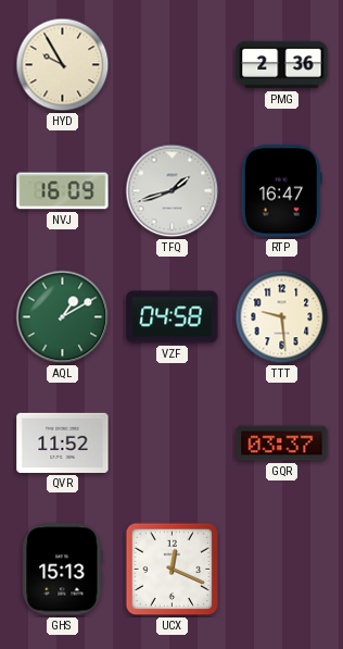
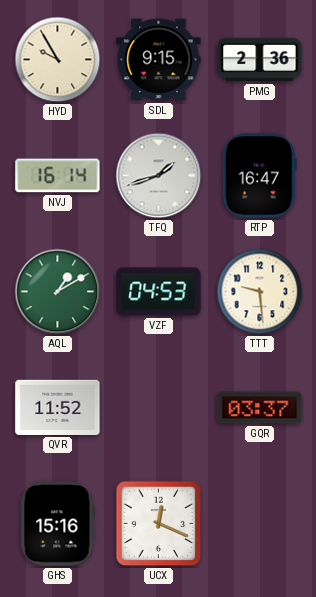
SDL: none -> 9:15 (159, 60)
NVJ: 16:09 -> 16:14 (58, 176)
VZF: 04:58 -> 04:53 (159, 292)
GHS: 15:13 -> 15:16 (58, 524)
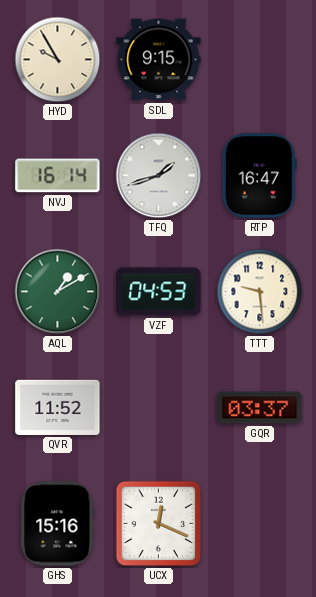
PMG: 2:36 -> none (260, 60)
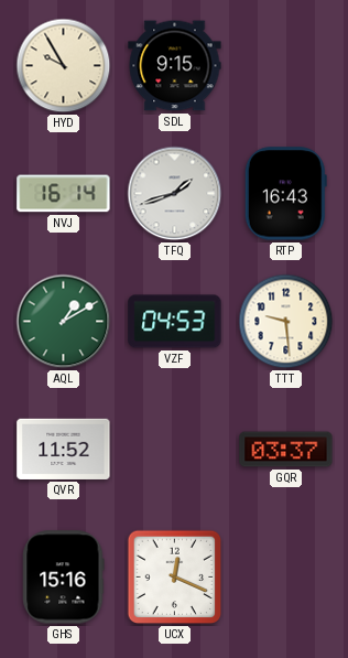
RTP: 16:47 -> 16:43 (285, 194)
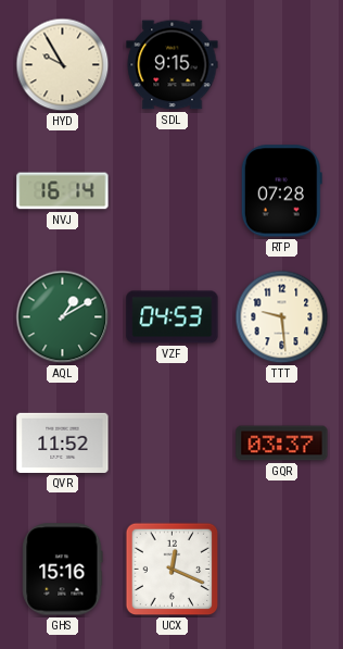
TFQ: 1:42 -> none (175, 194)
RTP: 16:43 -> 07:28 (281, 191)
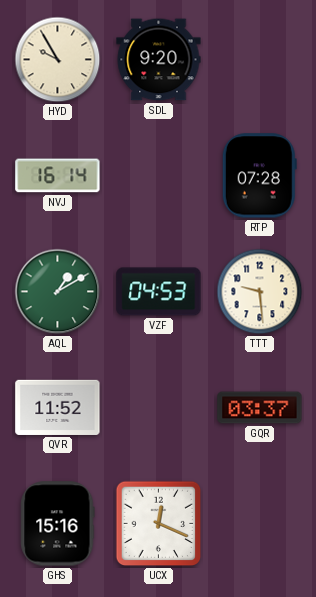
SDL: 9:15 -> 9:20 (159, 60)
